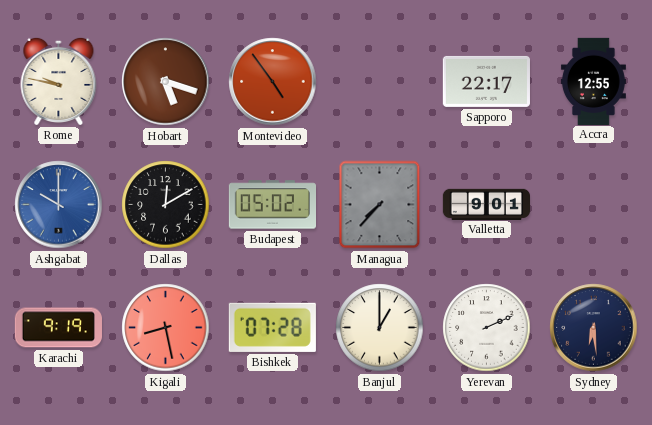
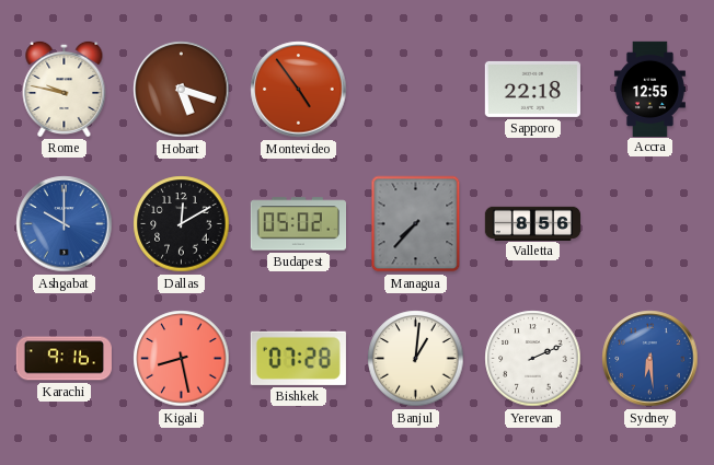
Sapporo: 22:17 -> 22:18 (532, 89)
Valletta: 9:01 -> 8:56 (532, 223)
Karachi: 9:19 -> 9:16 (64, 359)
Banjul: 1:00 -> 1:01 (416, 359)
Sydney dial: navy -> blue (650, 359)
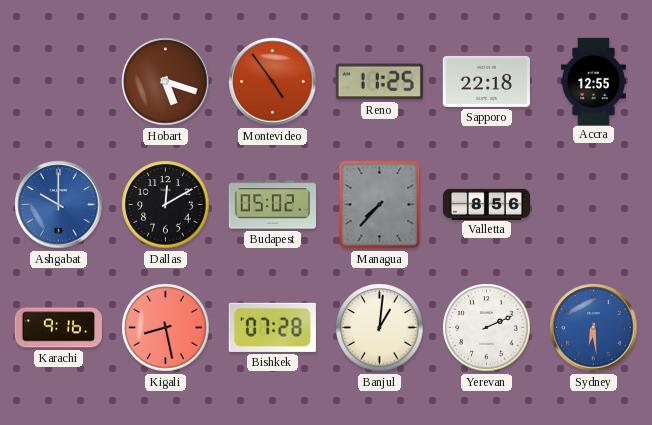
Rome: 9:47 -> none (65, 89)
Reno: none -> 11:25 (379, 82)
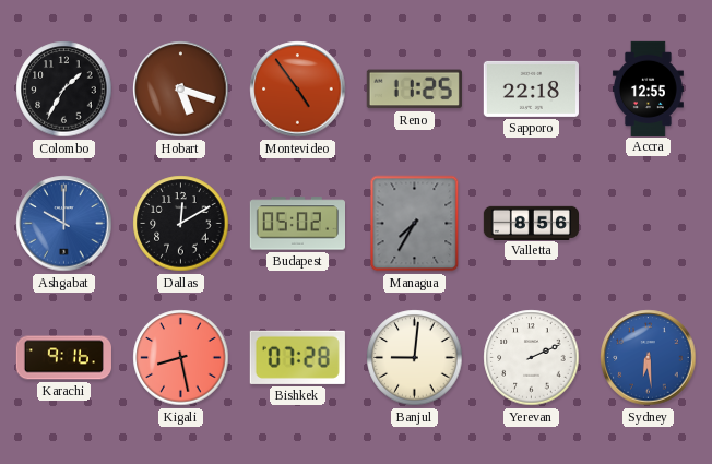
Colombo: none -> 1:35 (64, 90)
Managua: 7:37 -> 7:35 (415, 224)
Banjul: 1:01 -> 9:01 (415, 358)
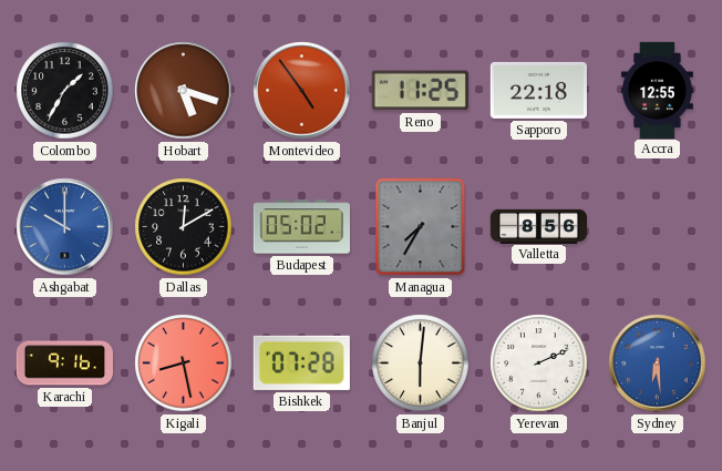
Banjul: 9:01 -> 6:01 (421, 364)
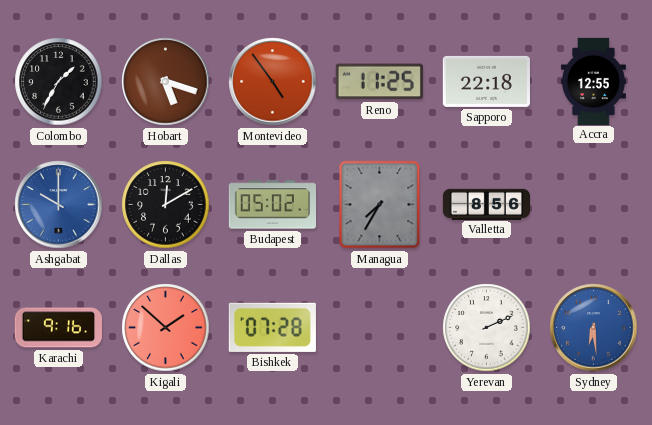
Kigali: 8:28 -> 1:52 (166, 328)
Banjul: 6:01 -> none (421, 364)
